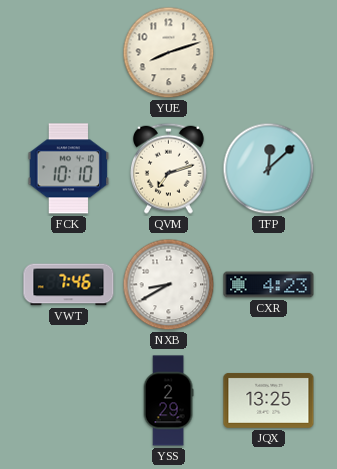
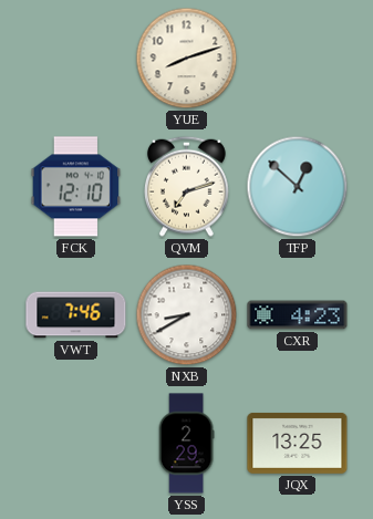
FCK: 10:10 -> 12:10 (76, 187)
TFP: 12:08 -> 12:52 (298, 187)
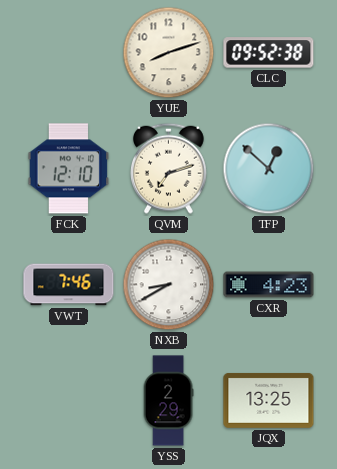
CLC: none -> 09:52 (269, 53)
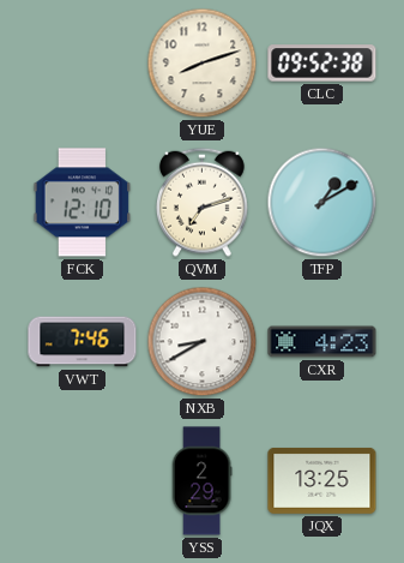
TFP: 12:52 -> 1:10 (322, 203)
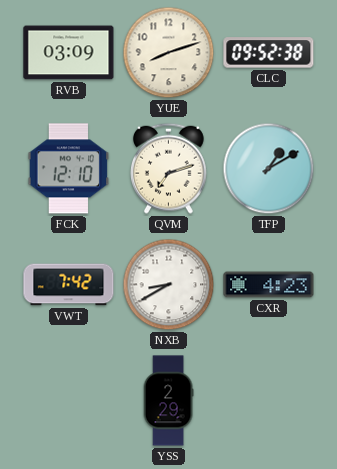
RVB: none -> 03:09 (69, 53)
VWT: 7:46 -> 7:42 (69, 285)
JQX: 13:25 -> none (322, 480)
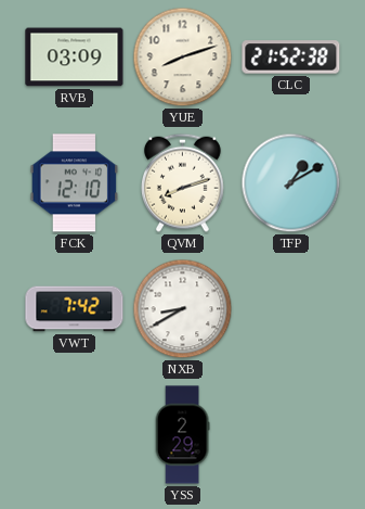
CLC: 09:52 -> 21:52 (291, 58)
QVM: 7:12 -> 8:12 (182, 182)
CXR: 4:23 -> none (269, 285)
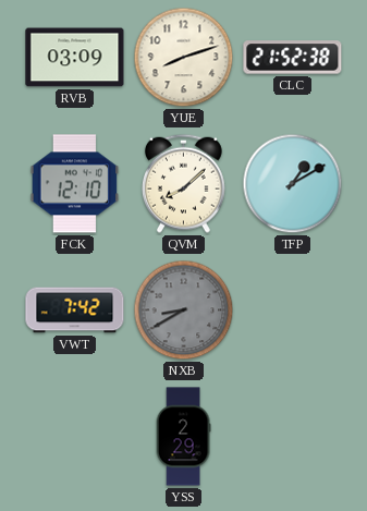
QVM: 8:12 -> 8:08 (183, 183)
NXB dial: white -> grey (184, 311)
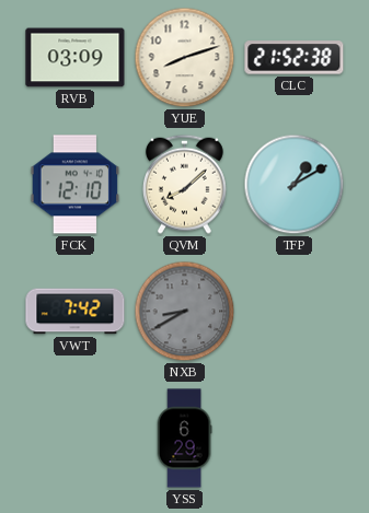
YSS: 2:29 -> 6:29 (184, 439)
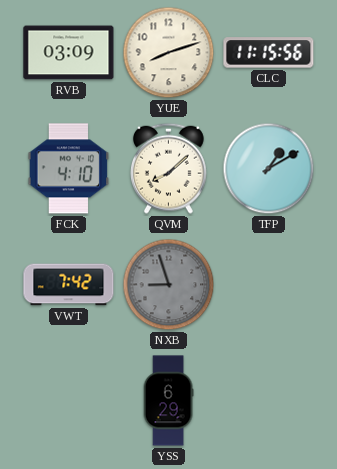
CLC: 21:52 -> 11:15 (269, 53)
FCK: 12:10 -> 4:10 (69, 169)
NXB: 8:40 -> 8:57 (169, 285)
